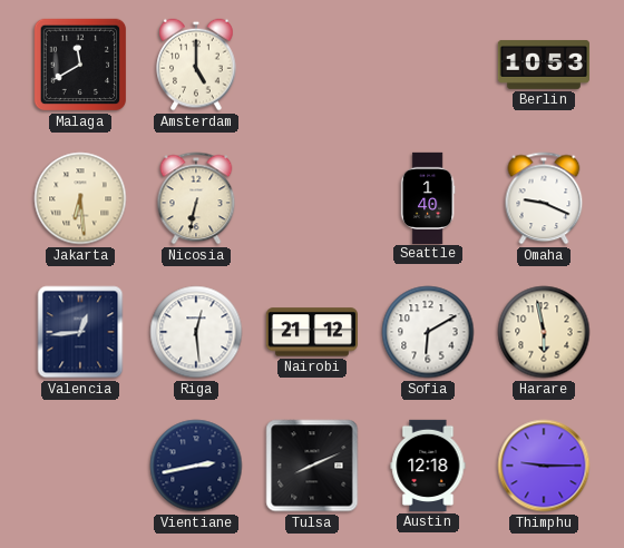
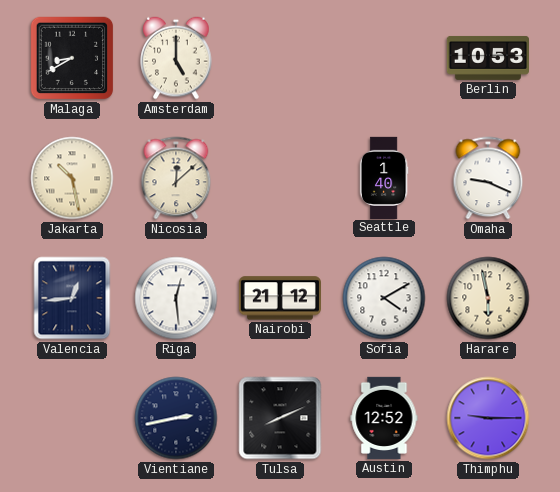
Malaga: 11:40 -> 8:40 (72, 58)
Jakarta: 6:29 -> 10:28 (72, 178)
Nicosia: 6:32 -> 12:08 (176, 178)
Sofia: 6:10 -> 4:10 (384, 298)
Austin: 12:18 -> 12:52 (384, 418)
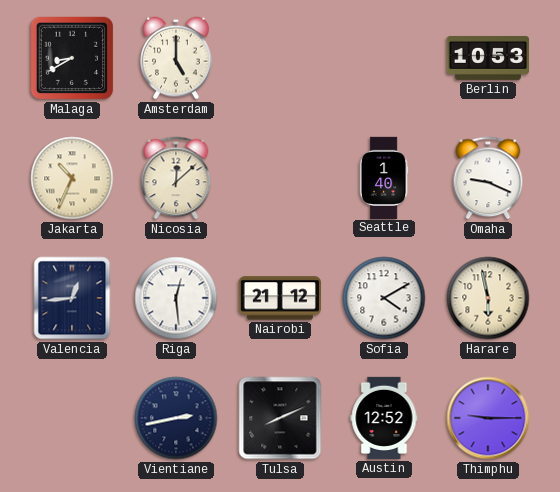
Jakarta: 10:28 -> 10:34 (72, 178)
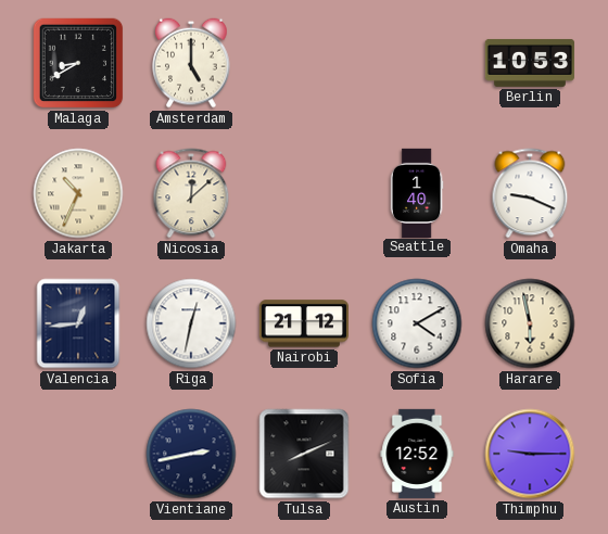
Riga: 12:29 -> 12:32 (191, 323)
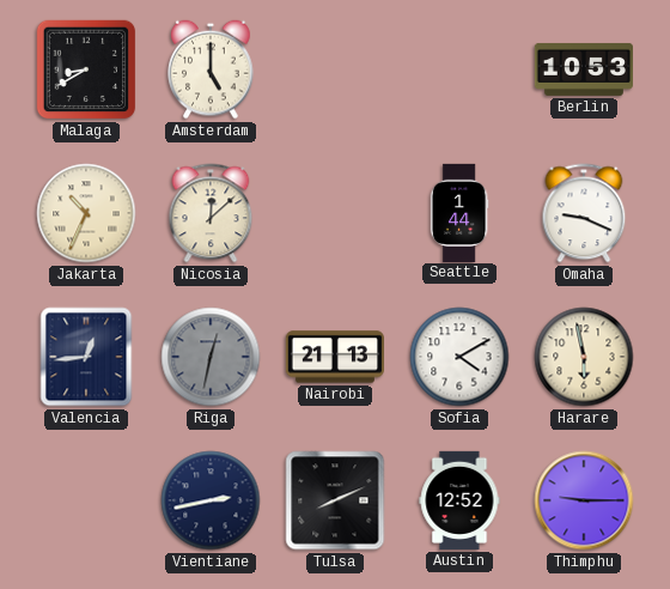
Seattle: 1:40 -> 1:44 (459, 212)
Riga dial: white -> grey (211, 357)
Nairobi: 21:12 -> 21:13 (335, 357)
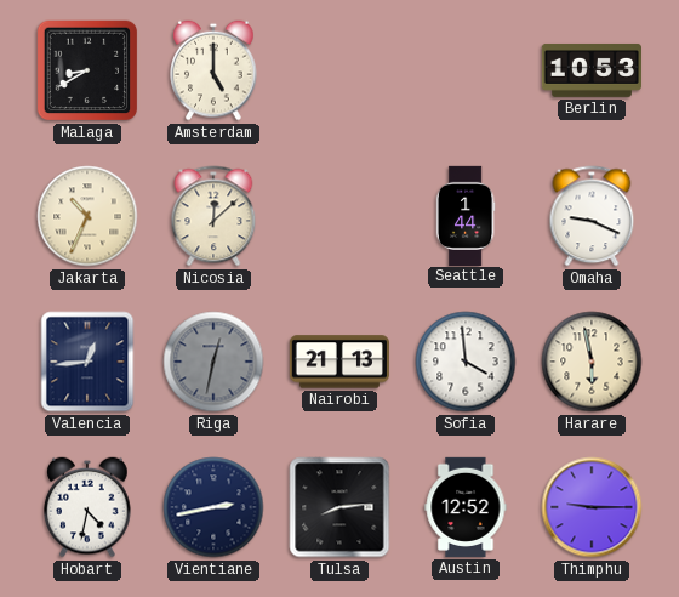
Sofia: 4:10 -> 3:59 (466, 362)
Hobart: none -> 4:32 (87, 507)
Tulsa: 8:11 -> 8:14 (339, 507)
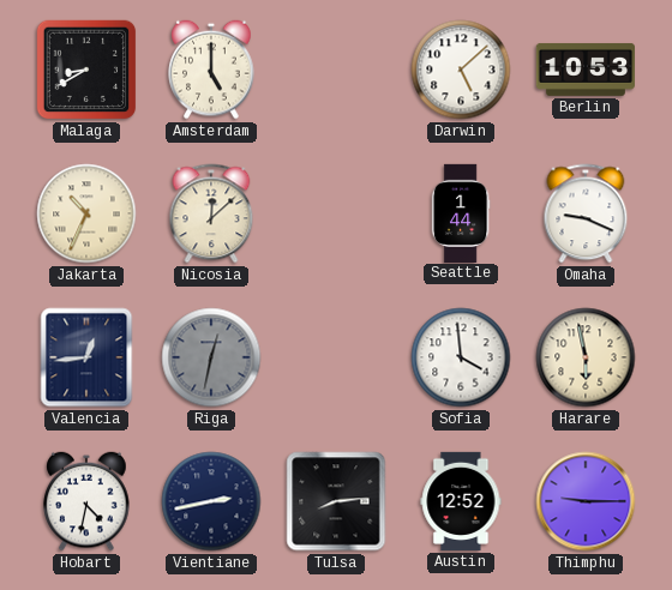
Darwin: none -> 5:08 (461, 70)
Nairobi: 21:13 -> none (339, 362)
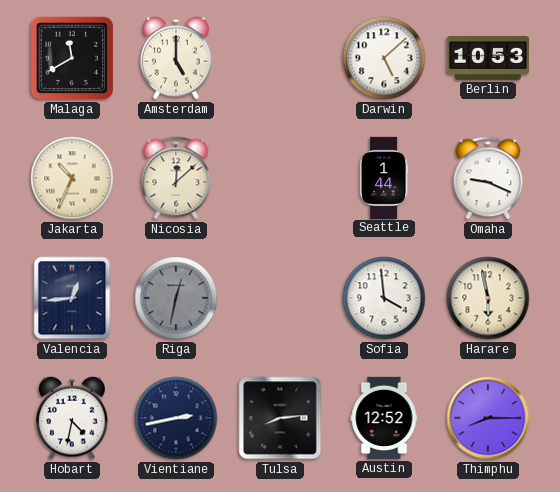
Malaga: 8:40 -> 11:40 (72, 58)
Thimphu: 9:15 -> 8:15 (488, 418)
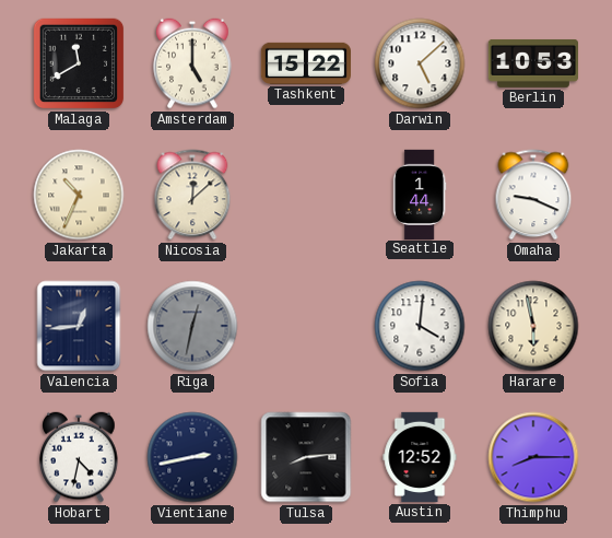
Tashkent: none -> 15:22 (305, 63)
Sofia: 3:59 -> 4:01 (420, 326)
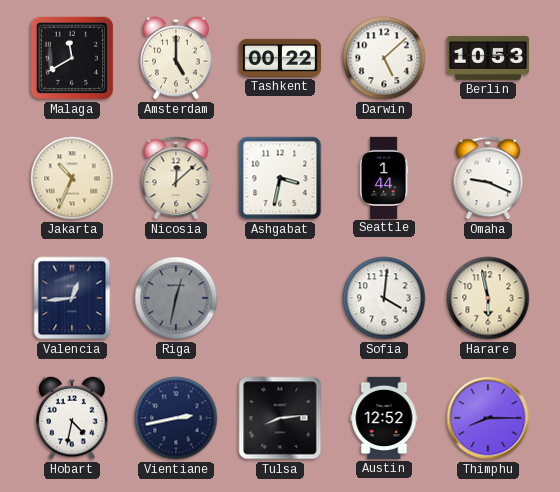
Tashkent: 15:22 -> 00:22 (279, 58)
Ashgabat: none -> 3:32 (280, 178)
